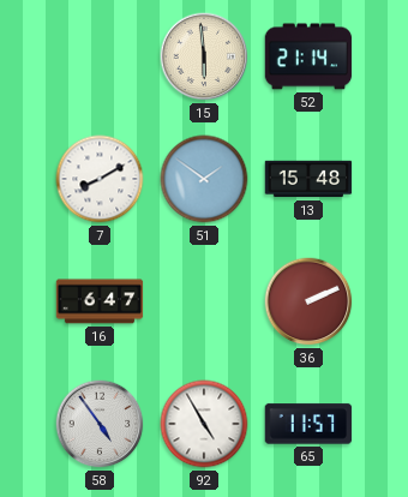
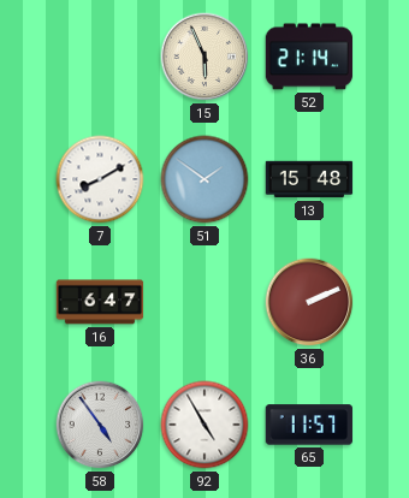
15: 5:59 -> 5:56 (204, 57)
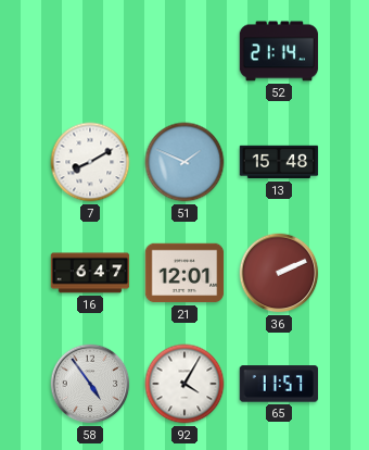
15: 5:56 -> none (204, 57)
51: 1:51 -> 1:49 (184, 162)
21: none -> 12:01 (184, 273)
92: 4:55 -> 4:05 (184, 384)
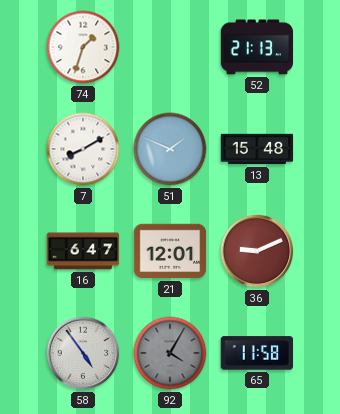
74: none -> 1:33 (83, 47)
52: 21:14 -> 21:13 (257, 47)
36: 2:11 -> 9:11 (257, 251)
92 dial: white -> grey (170, 353)
65: 11:57 -> 11:58 (257, 353)
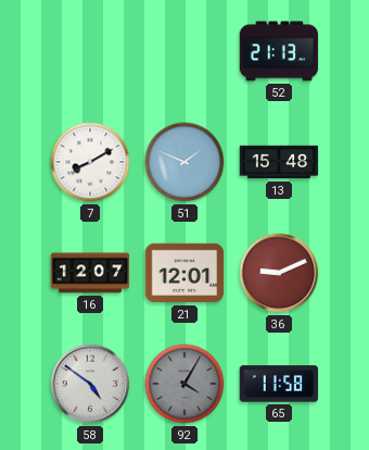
74: 1:33 -> none (83, 47)
16: 6:47 -> 12:07 (90, 273)
58: 4:54 -> 4:51 (90, 384)
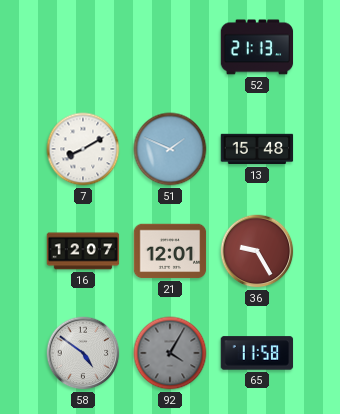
36: 9:11 -> 9:25 (257, 251)
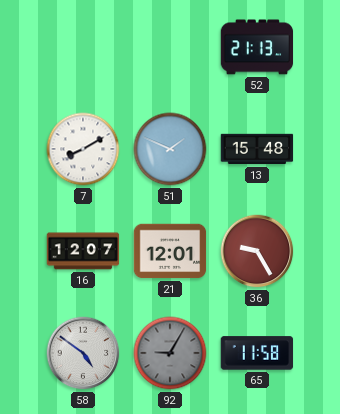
92: 4:05 -> 9:05 (170, 353)
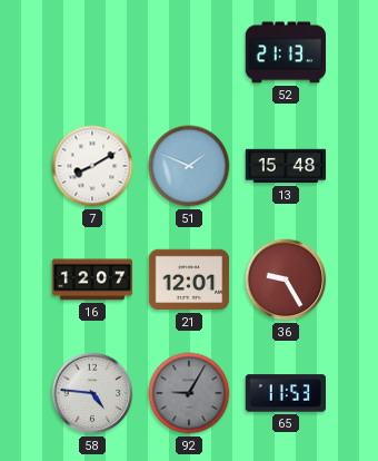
58: 4:51 -> 4:46 (92, 393)
65: 11:58 -> 11:53 (286, 393)
